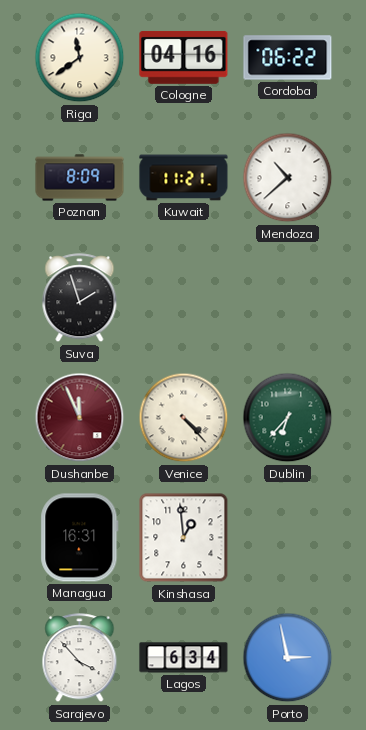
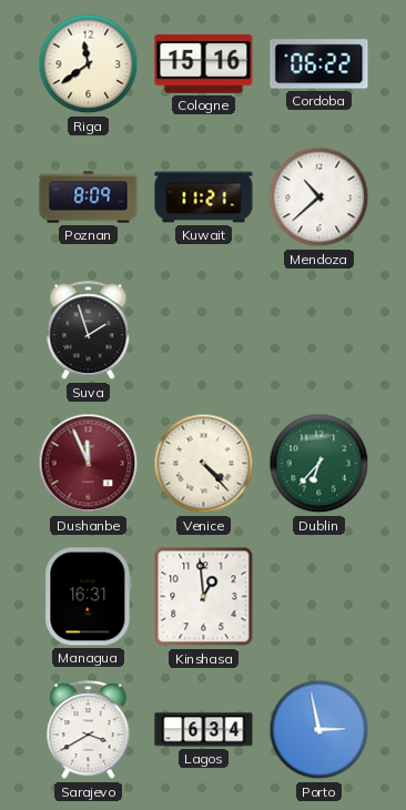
Cologne: 04:16 -> 15:16 (204, 63)
Sarajevo: 3:53 -> 3:40 (89, 730)
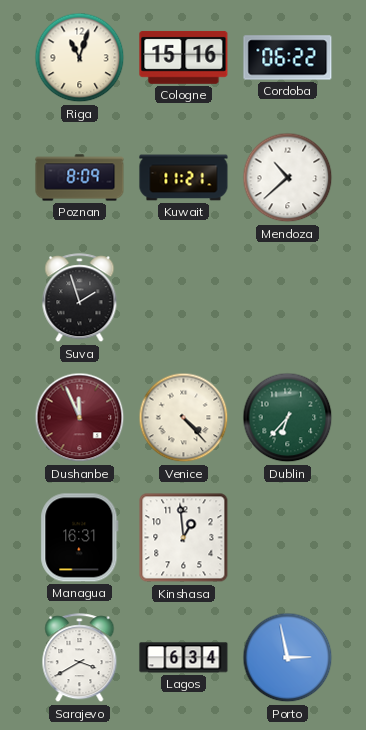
Riga: 11:39 -> 11:03 (80, 58)
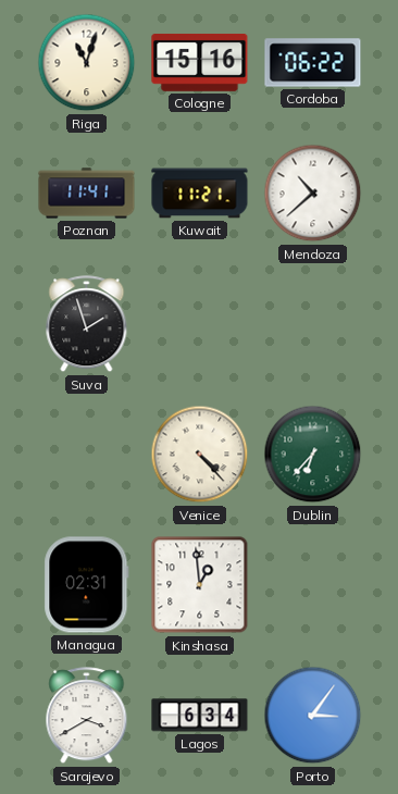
Poznan: 8:09 -> 11:41 (87, 194)
Dushanbe: 11:56 -> none (80, 418)
Managua: 16:31 -> 02:31 (87, 585)
Porto: 2:58 -> 3:06 (313, 716)
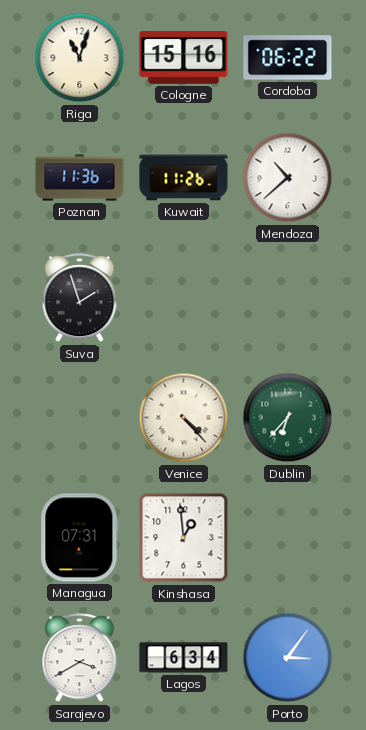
Poznan: 11:41 -> 11:36 (80, 178)
Kuwait: 11:21 -> 11:26 (184, 178)
Managua: 02:31 -> 07:31 (80, 538)
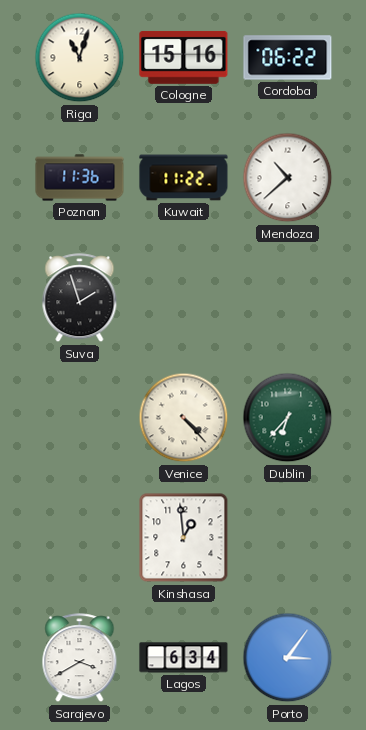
Kuwait: 11:26 -> 11:22 (184, 178)
Managua: 07:31 -> none (80, 538)
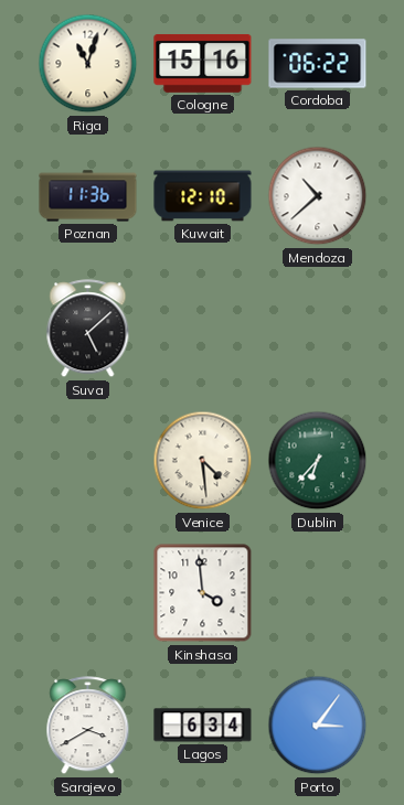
Kuwait: 11:22 -> 12:10 (203, 196)
Suva: 1:57 -> 5:08 (88, 329)
Venice: 4:23 -> 4:29 (203, 461)
Kinshasa: 12:59 -> 3:59 (203, 593)
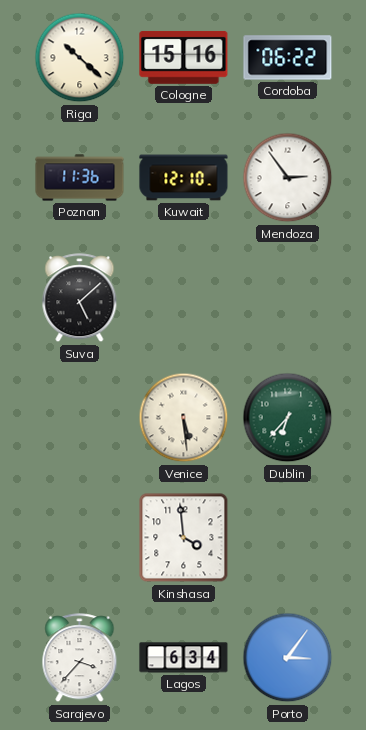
Riga: 11:03 -> 10:22 (80, 58)
Mendoza: 10:38 -> 2:54 (288, 178)
Venice: 4:29 -> 5:29 (184, 418)
Sarajevo: 3:40 -> 3:37 (80, 658)
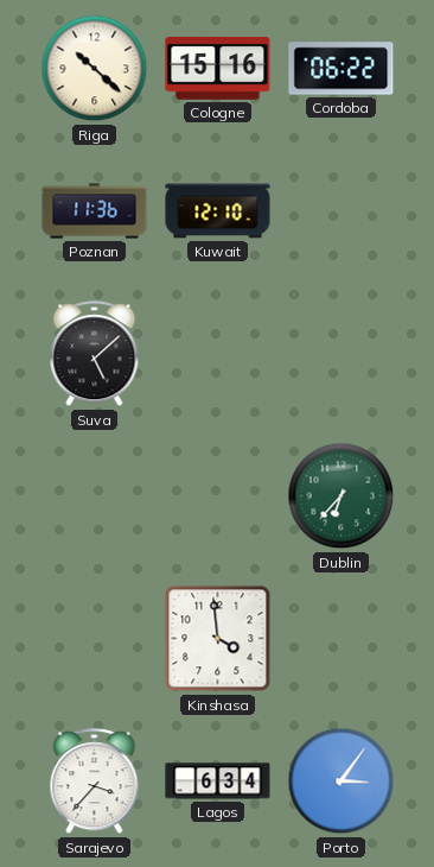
Mendoza: 2:54 -> none (288, 178)
Venice: 5:29 -> none (184, 418)
